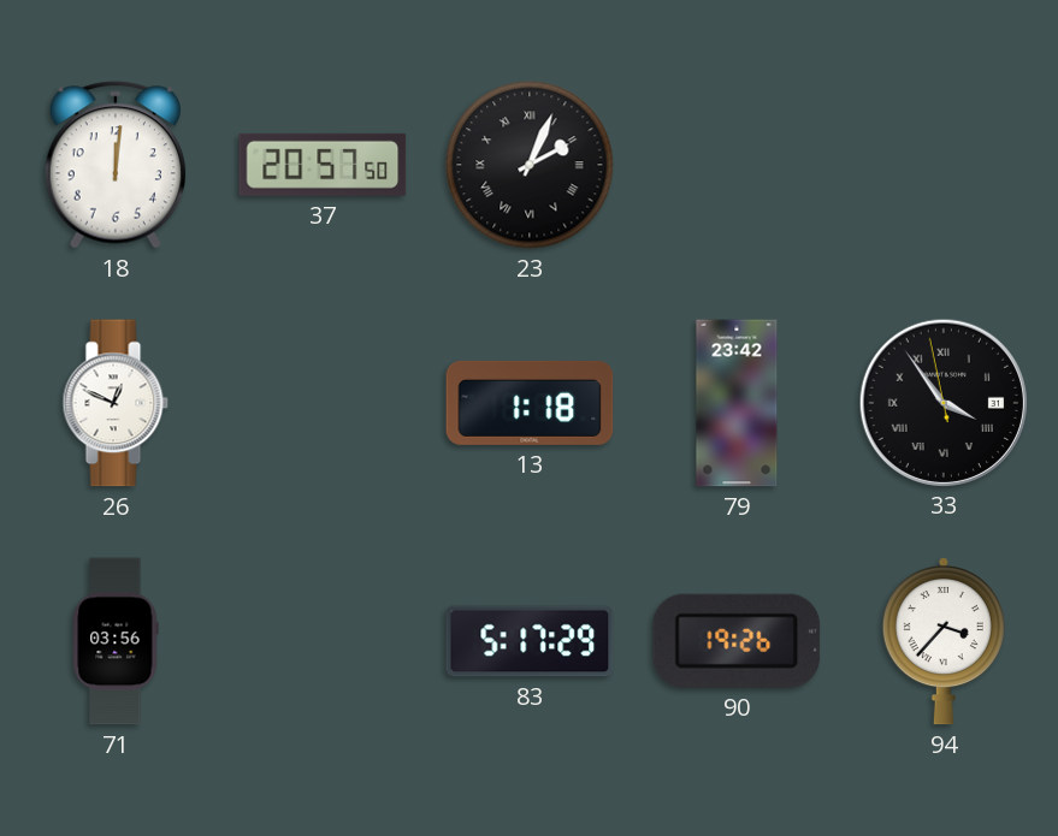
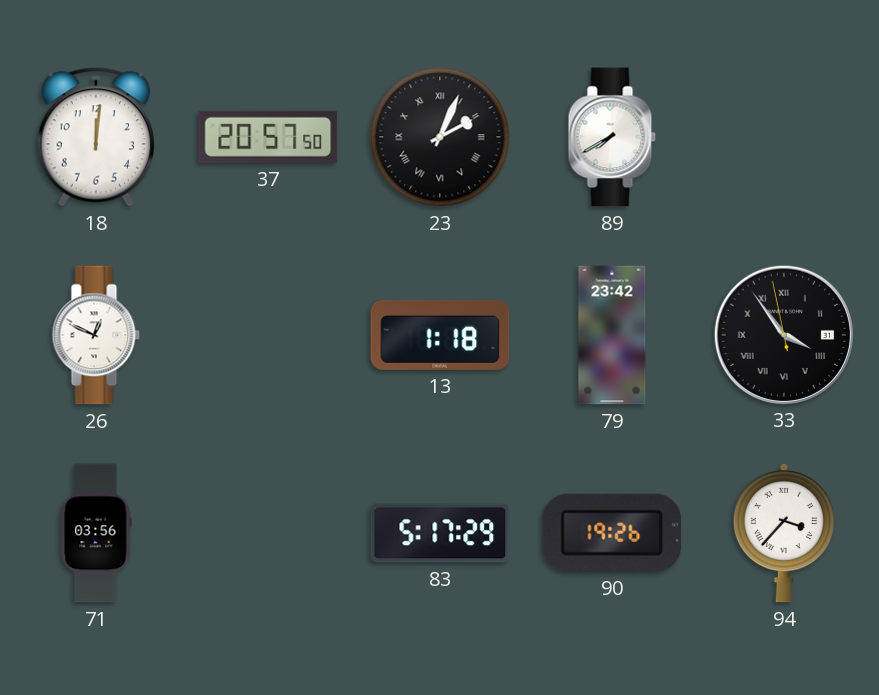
89: none -> 7:40 (612, 137)
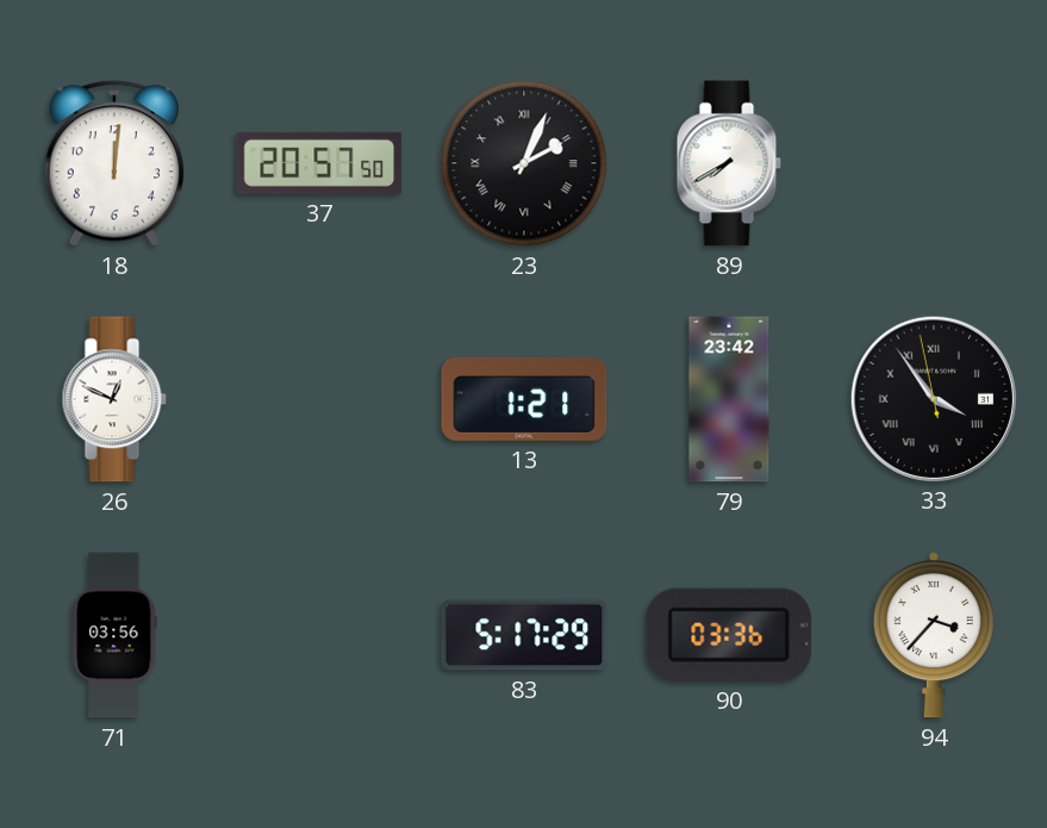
13: 1:18 -> 1:21 (524, 399)
90: 19:26 -> 03:36 (729, 635)
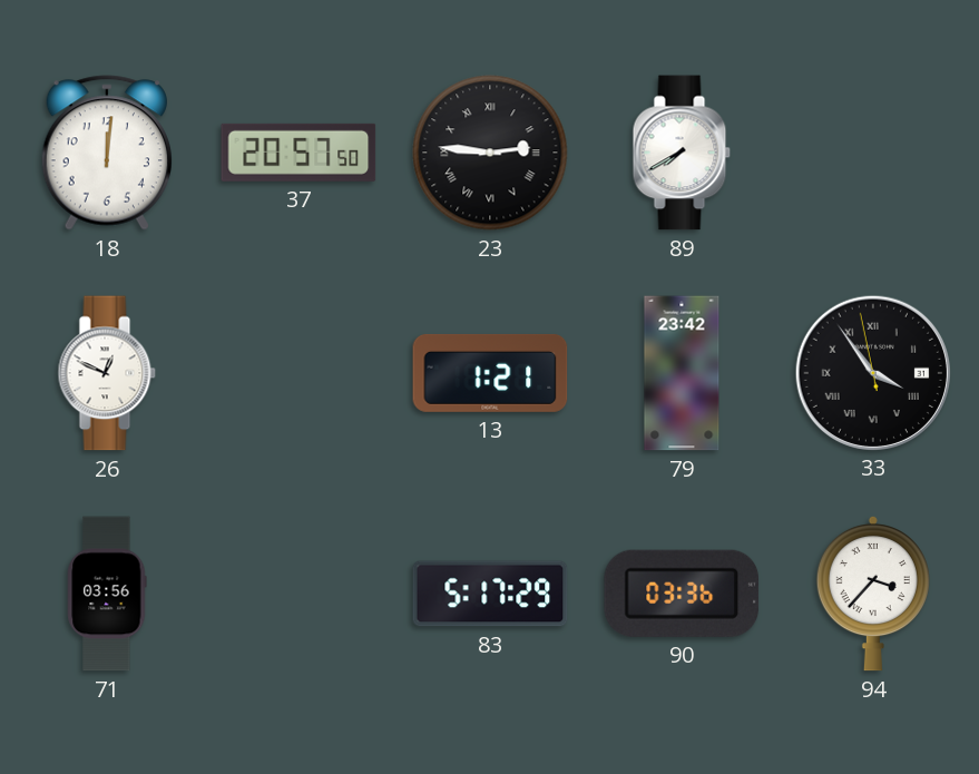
23: 2:04 -> 2:46 (490, 153)
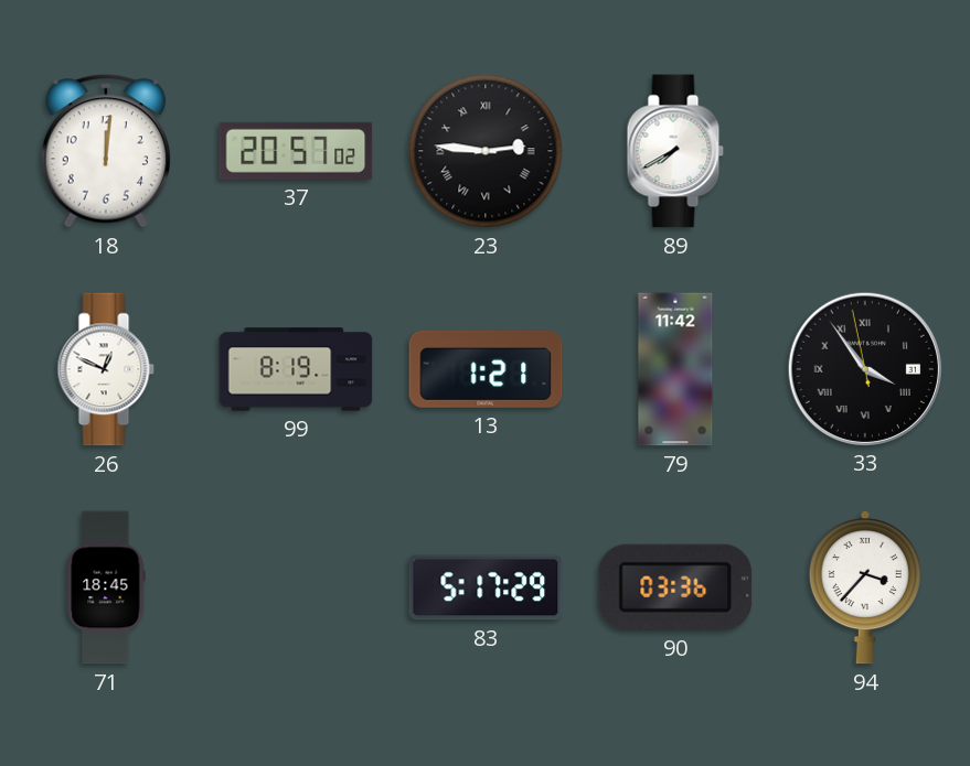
37: 20:57:50 -> 20:57:02 (296, 151)
99: none -> 8:19 (296, 369)
79: 23:42 -> 11:42 (675, 369)
71: 03:56 -> 18:45 (106, 587)
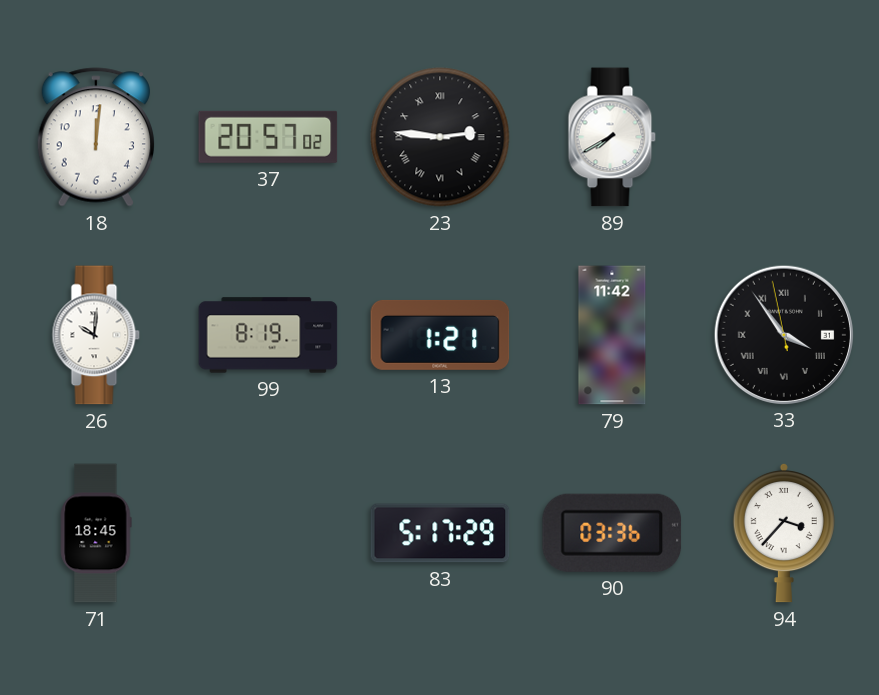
26: 12:49 -> 10:01 (96, 335)
